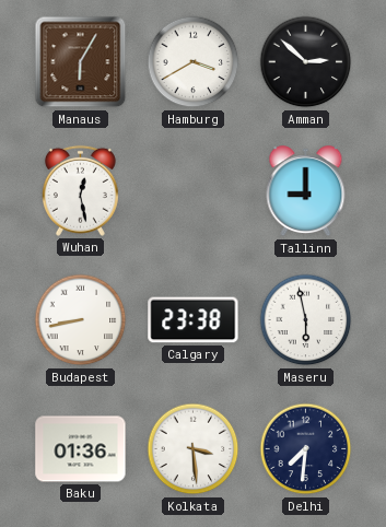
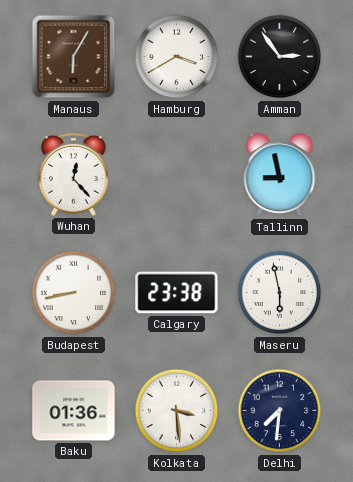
Amman: 2:52 -> 2:54 (280, 57)
Wuhan: 12:28 -> 12:23 (73, 174)
Tallinn: 9:00 -> 8:58 (280, 175)
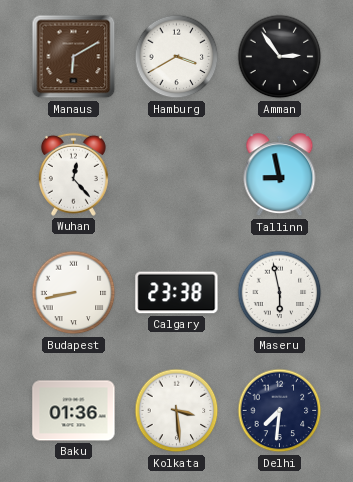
Manaus: 6:05 -> 6:10 (74, 57)
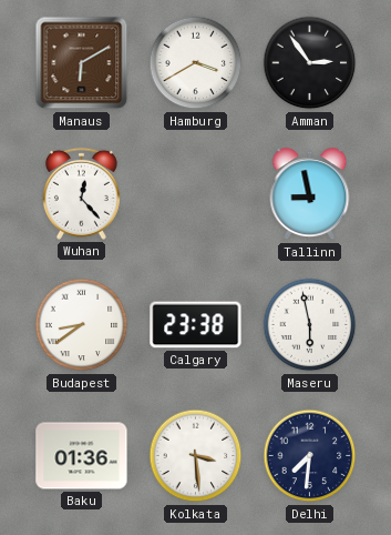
Budapest: 8:43 -> 8:39 (82, 325)
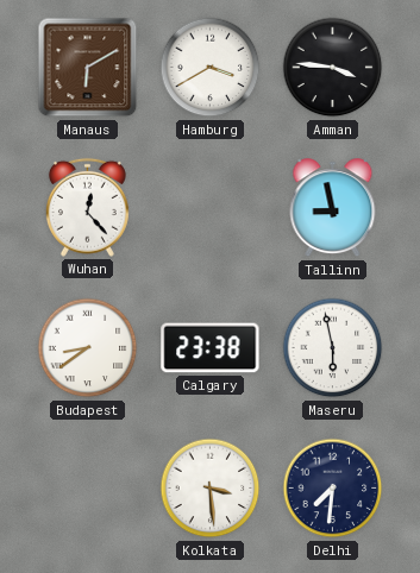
Amman: 2:54 -> 3:46 (333, 68)
Baku: 01:36 -> none (82, 456)
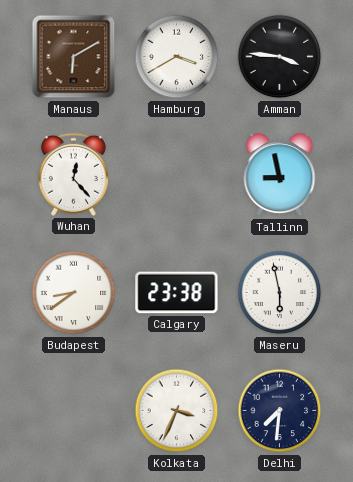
Kolkata: 3:29 -> 3:34 (177, 411)
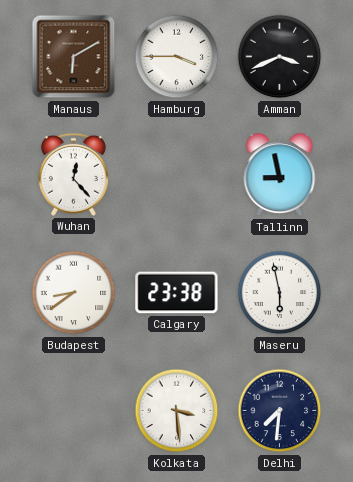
Hamburg: 3:40 -> 3:45 (177, 57)
Amman: 3:46 -> 3:41 (280, 57)
Kolkata: 3:34 -> 3:29 (177, 411)
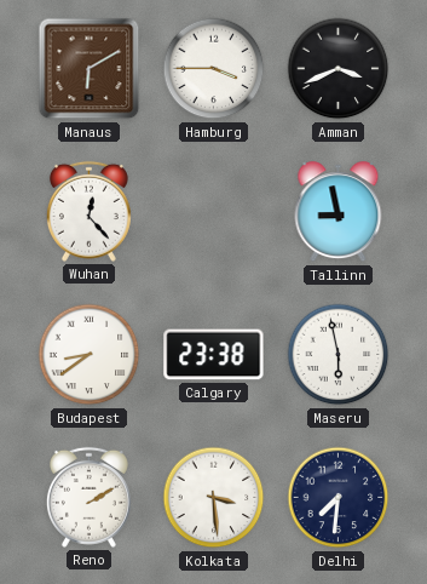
Reno: none -> 2:10 (88, 497)
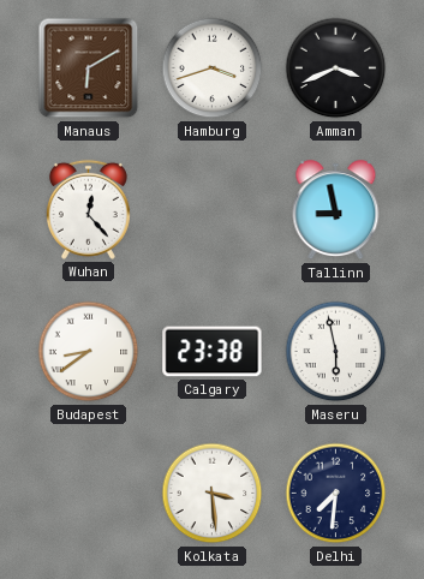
Hamburg: 3:45 -> 3:42 (213, 68)
Reno: 2:10 -> none (88, 497)
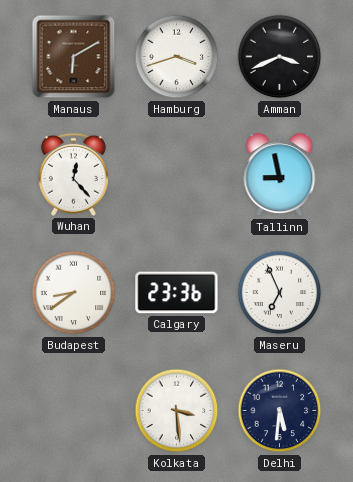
Calgary: 23:38 -> 23:36 (177, 293)
Maseru: 5:58 -> 6:56 (280, 293)
Delhi: 7:31 -> 5:31 (280, 411)
